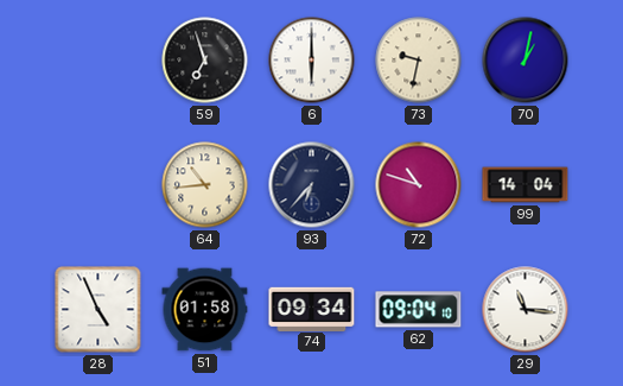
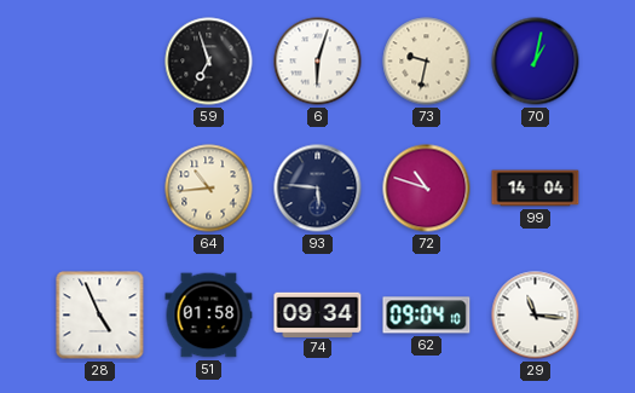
6: 6:00 -> 6:03 (318, 62)
93: 6:37 -> 5:46 (318, 189)
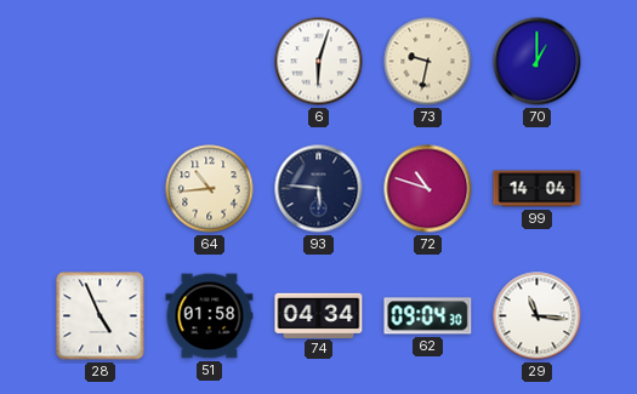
59: 6:57 -> none (209, 62)
70: 1:02 -> 1:00 (538, 62)
74: 09:34 -> 04:34 (319, 315)
62: 09:04:10 -> 09:04:30 (428, 316)
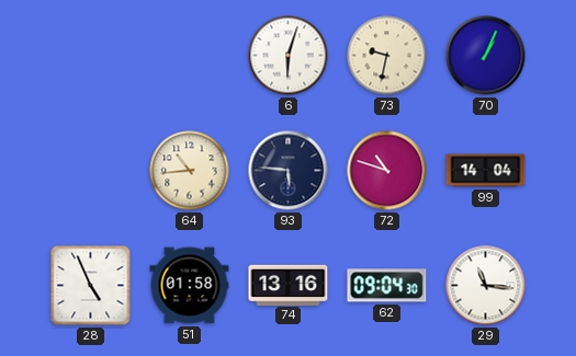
70: 1:00 -> 1:04 (486, 56)
74: 04:34 -> 13:16 (289, 285)
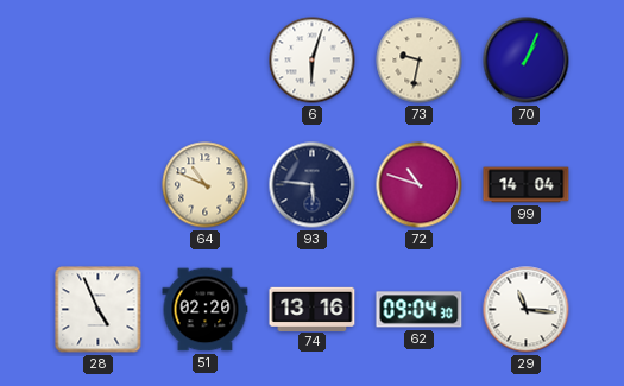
64: 10:44 -> 10:49 (206, 185)
51: 01:58 -> 02:20 (206, 310)
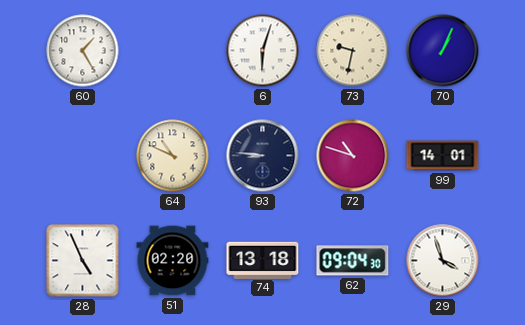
60: none -> 1:25 (83, 51)
93: 5:46 -> 8:46 (263, 156)
99: 14:04 -> 14:01 (443, 156)
74: 13:16 -> 13:18 (263, 260)
29: 11:16 -> 3:57 (443, 261)
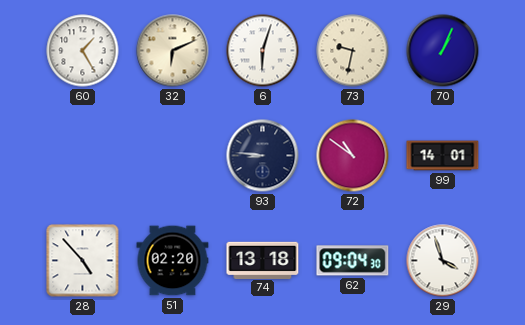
32: none -> 6:11 (173, 51)
64: 10:49 -> none (173, 156)
72: 10:48 -> 10:51 (353, 156)
28: 4:56 -> 4:53 (83, 261)
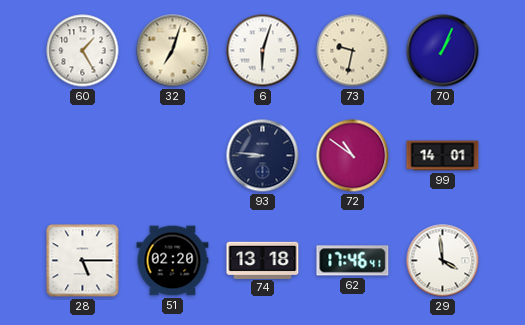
32: 6:11 -> 7:03 (173, 51)
28: 4:53 -> 5:15 (83, 261)
62: 09:04 -> 17:46 (353, 261)
29: 3:57 -> 3:59 (443, 261)
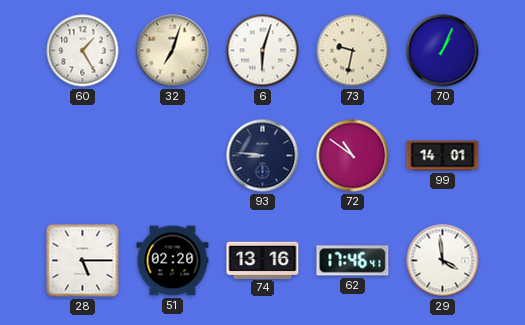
74: 13:18 -> 13:16 (263, 260)
